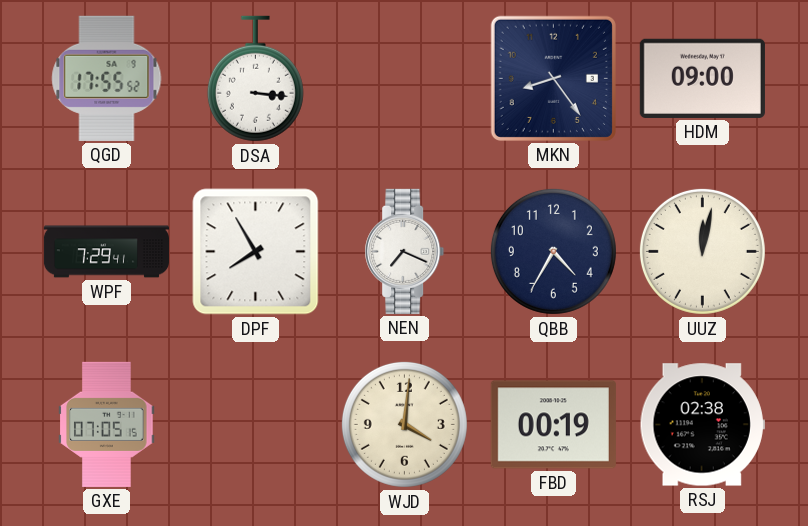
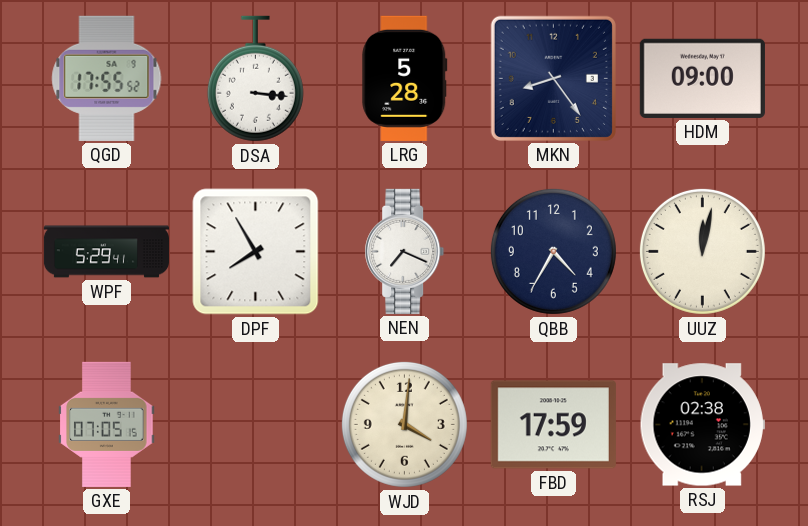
LRG: none -> 5:28 (405, 78)
WPF: 7:29 -> 5:29 (106, 252)
FBD: 00:19 -> 17:59 (553, 425)
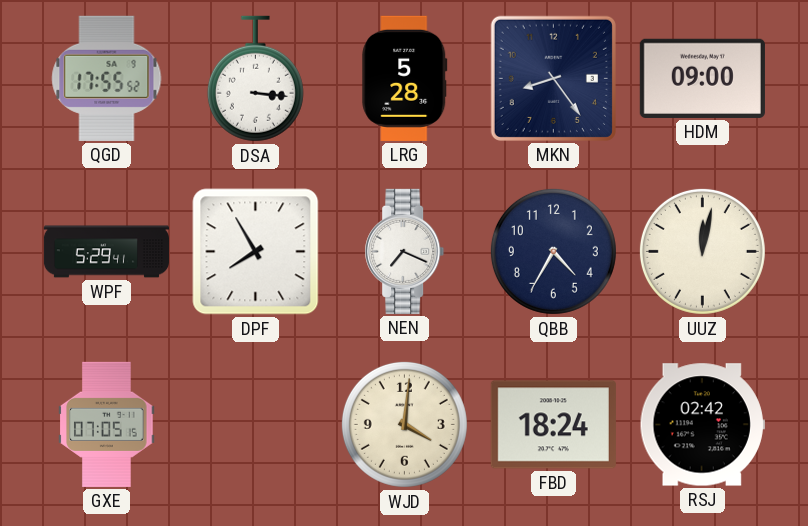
FBD: 17:59 -> 18:24 (553, 425)
RSJ: 02:38 -> 02:42 (702, 425)
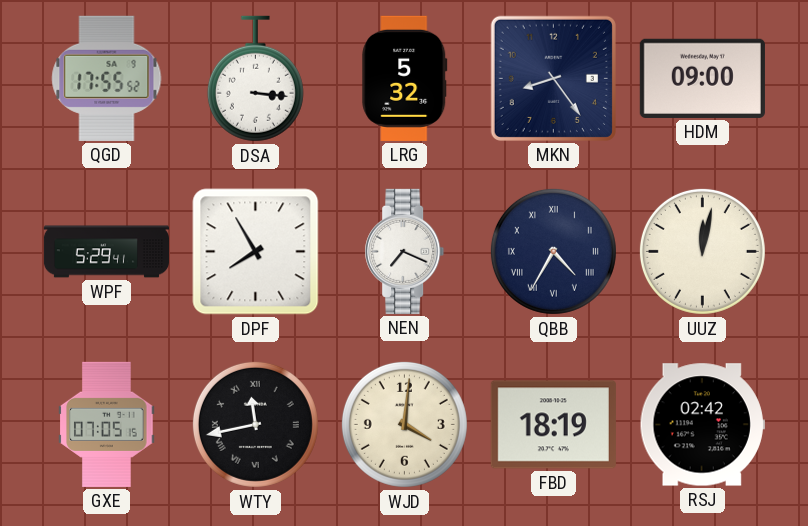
LRG: 5:28 -> 5:32 (405, 78)
QBB numerals: Arabic -> Roman (553, 251)
WTY: none -> 11:43 (255, 424)
FBD: 18:24 -> 18:19 (553, 425)
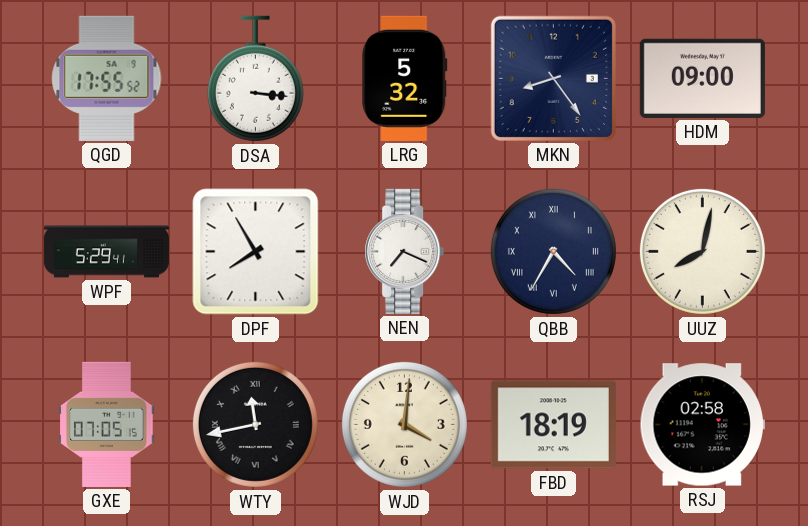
UUZ: 12:02 -> 8:02 (702, 251)
RSJ: 02:42 -> 02:58 (702, 425)
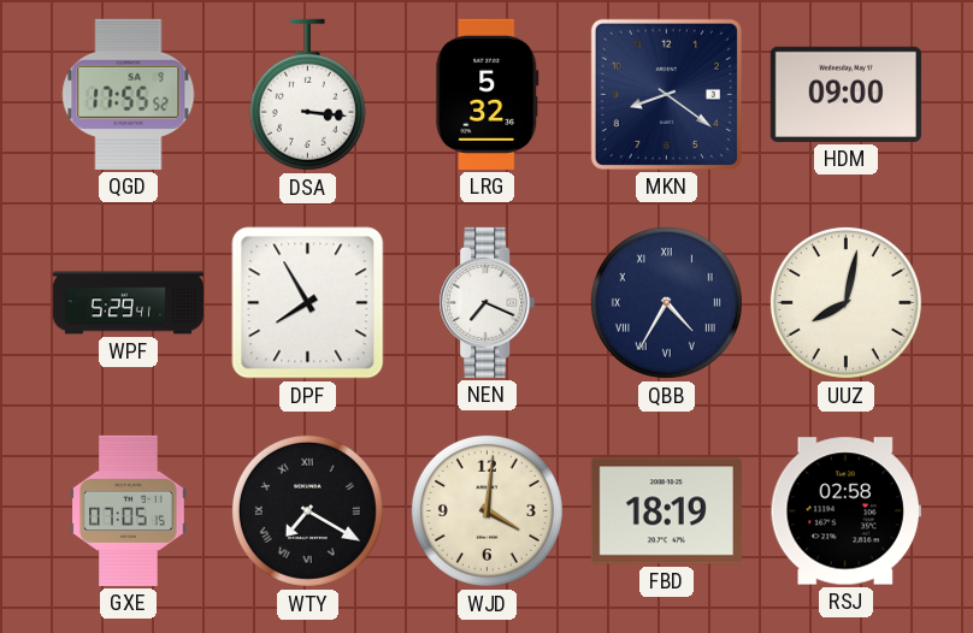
MKN: 8:24 -> 8:21 (666, 94)
WTY: 11:43 -> 7:20 (307, 510)
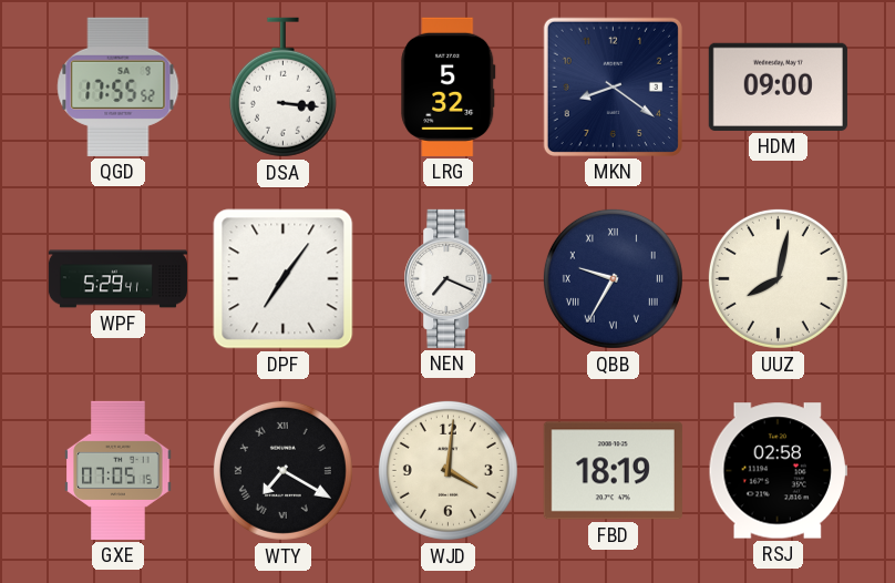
DPF: 7:55 -> 7:06 (284, 279)
QBB: 4:35 -> 9:35 (613, 278)
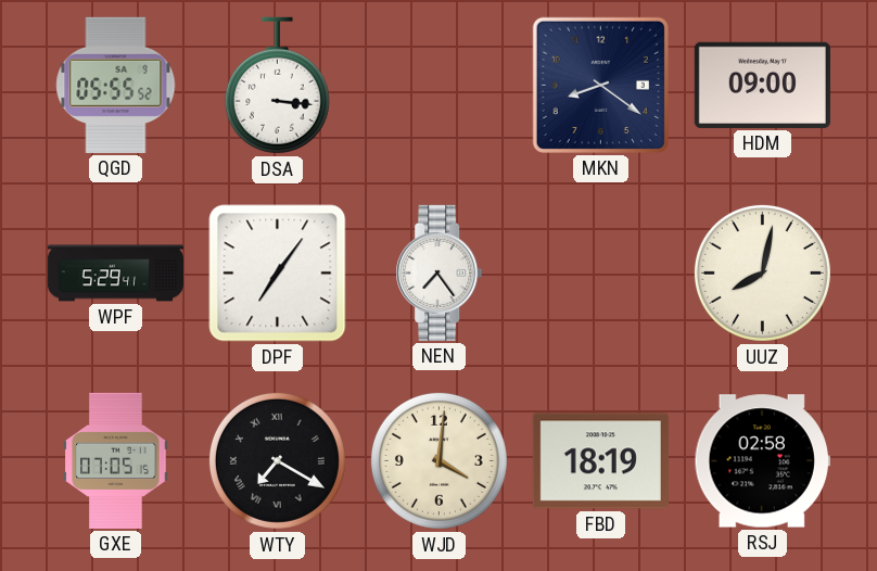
QGD: 17:55 -> 05:55 (116, 85)
LRG: 5:32 -> none (449, 86)
NEN: 7:19 -> 7:24 (440, 272)
QBB: 9:35 -> none (613, 278)
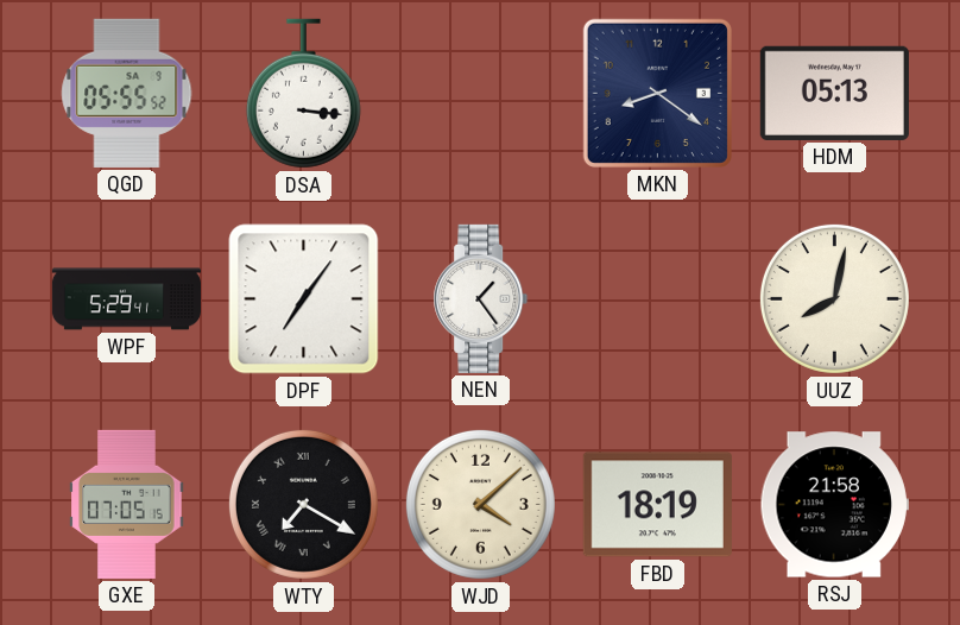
HDM: 09:00 -> 05:13 (834, 93)
NEN: 7:24 -> 1:24 (481, 298)
WJD: 4:01 -> 4:08 (480, 504)
RSJ: 02:58 -> 21:58 (834, 505)
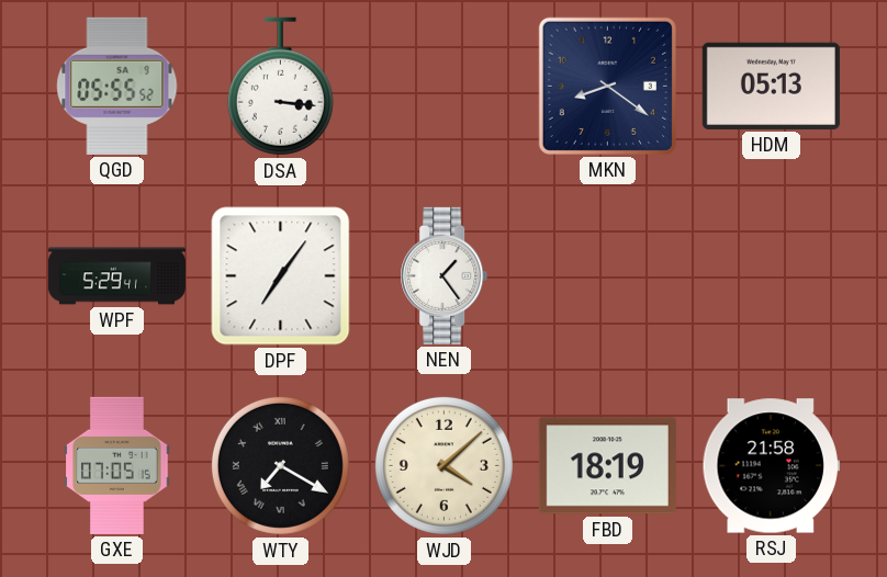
UUZ: 8:02 -> none (834, 298)
